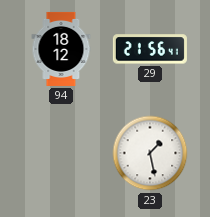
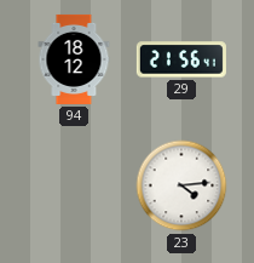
23: 1:28 -> 4:14 (181, 185)
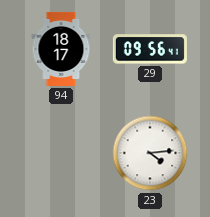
94: 18:12 -> 18:17 (61, 49)
29: 21:56 -> 09:56 (150, 49)
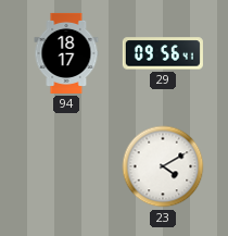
23: 4:14 -> 4:10 (163, 166)
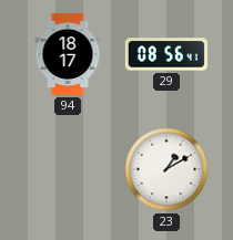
29: 09:56 -> 08:56 (166, 54)
23: 4:10 -> 1:10 (166, 169)
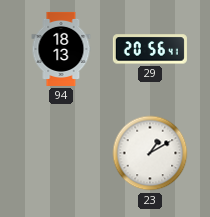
94: 18:17 -> 18:13 (61, 49)
29: 08:56 -> 20:56 (150, 49)
